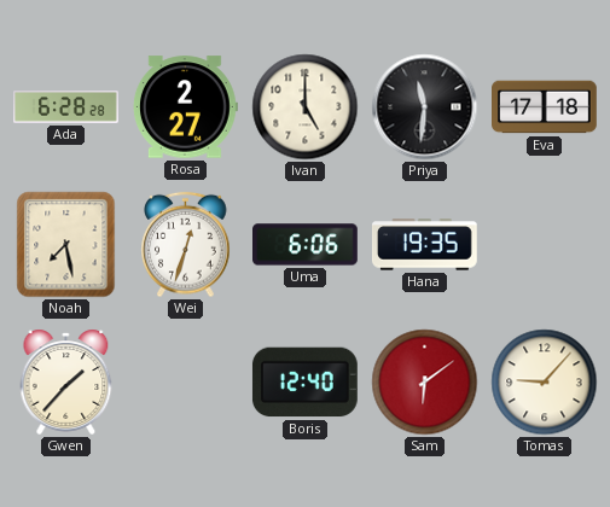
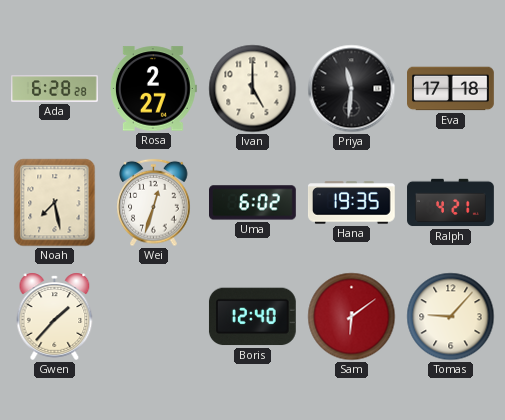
Uma: 6:06 -> 6:02 (253, 203)
Ralph: none -> 4:21 (451, 203)
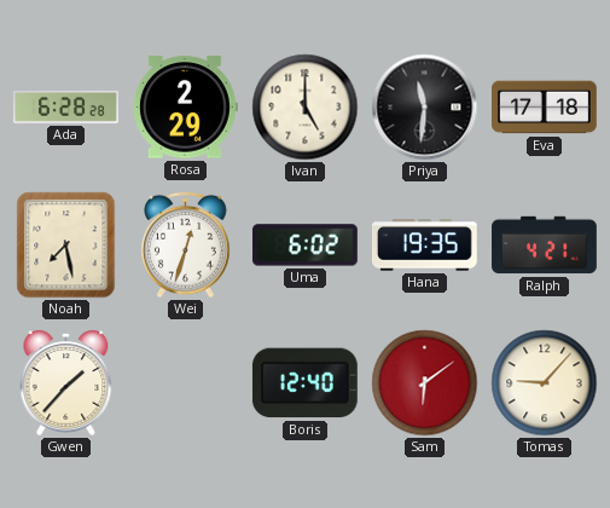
Rosa: 2:27 -> 2:29 (185, 108)
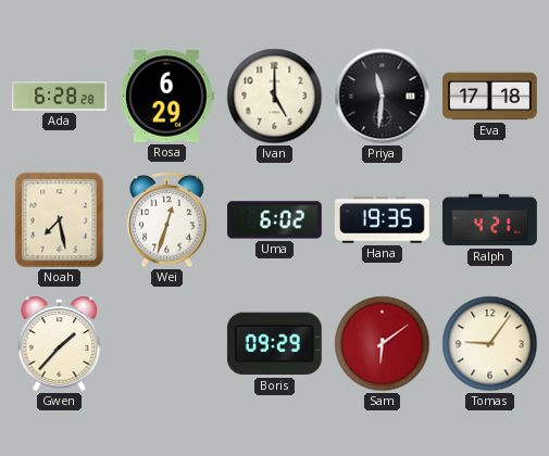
Rosa: 2:29 -> 6:29 (166, 97)
Boris: 12:40 -> 09:29 (274, 344)
Tomas: 9:07 -> 9:06 (490, 344)
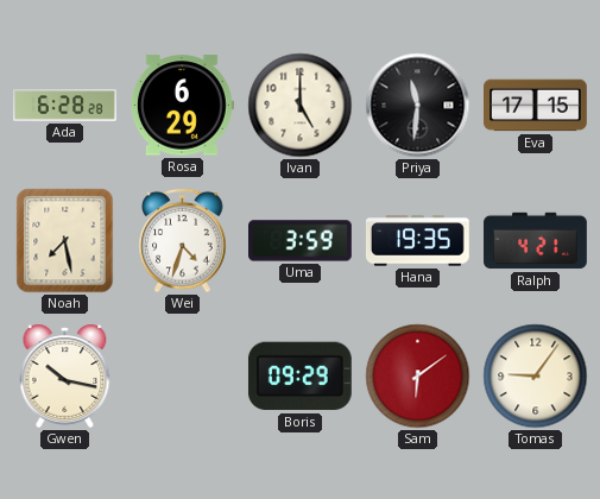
Eva: 17:18 -> 17:15 (536, 106)
Wei: 12:33 -> 4:33 (183, 241)
Uma: 6:02 -> 3:59 (301, 241)
Gwen: 1:37 -> 10:17 (65, 375)
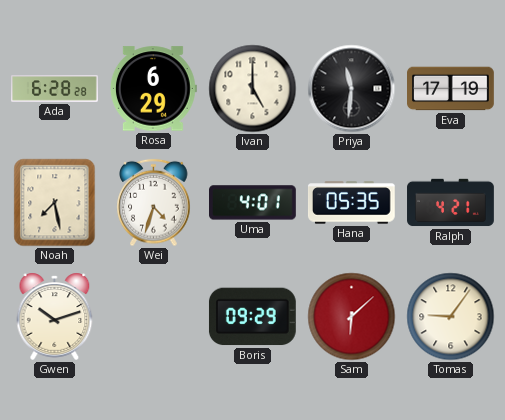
Eva: 17:15 -> 17:19 (451, 89)
Uma: 3:59 -> 4:01 (253, 203)
Hana: 19:35 -> 05:35 (351, 203)
Gwen: 10:17 -> 10:12 (55, 316)
Sam: 6:09 -> 6:08 (352, 317)
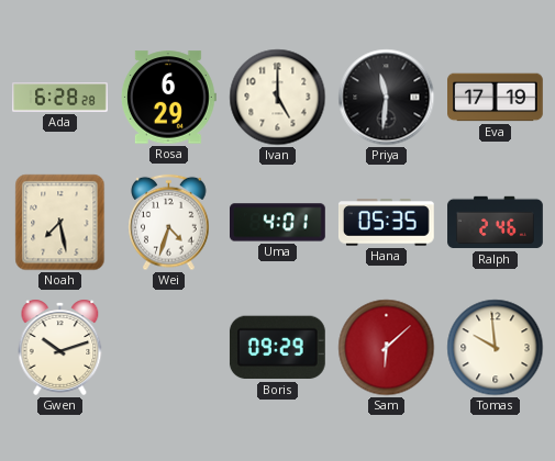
Ralph: 4:21 -> 2:46 (496, 223)
Tomas: 9:06 -> 9:59 (496, 348)
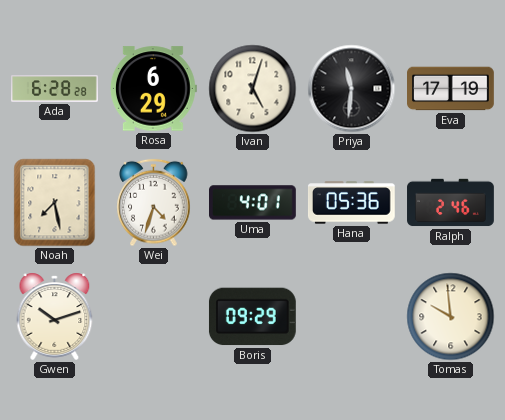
Ivan: 5:00 -> 5:03 (253, 89)
Hana: 05:35 -> 05:36 (351, 203)
Sam: 6:08 -> none (387, 348)
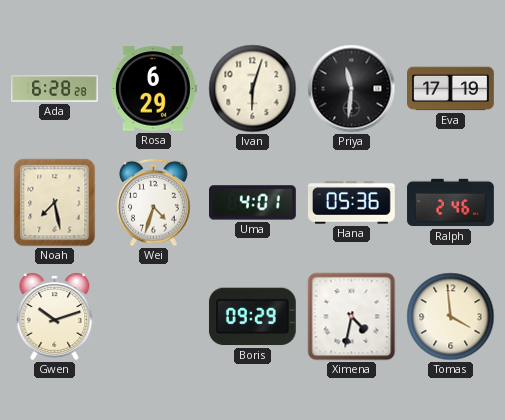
Ivan: 5:03 -> 6:03 (253, 89)
Ximena: none -> 4:32 (352, 317)
Tomas: 9:59 -> 3:59 (451, 317)
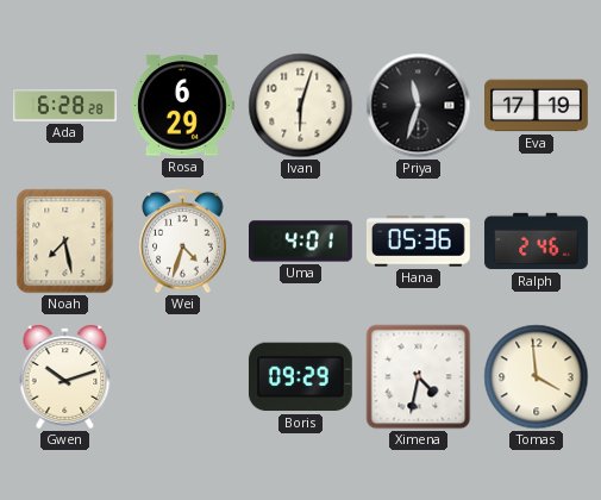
Priya: 11:31 -> 11:33 (419, 106)
